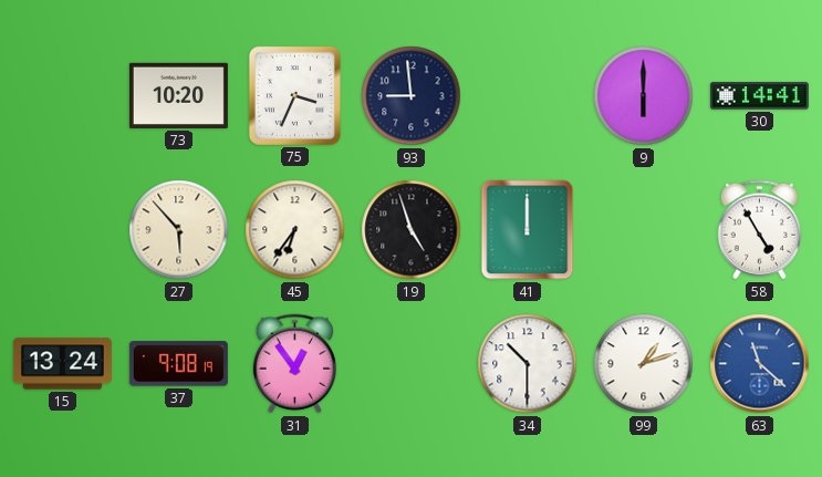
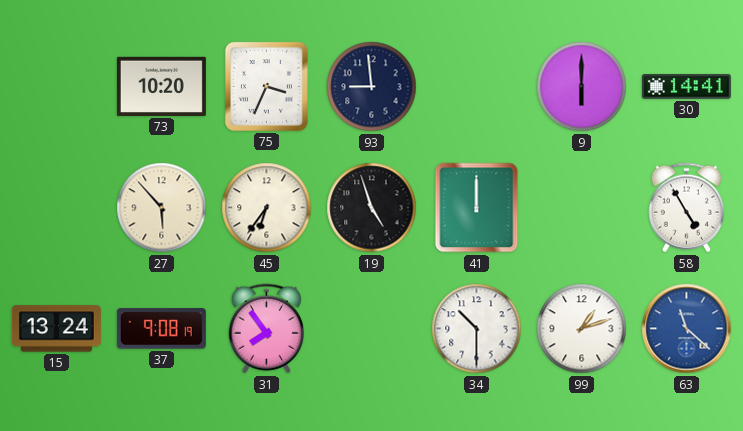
31: 12:54 -> 7:54 (266, 329)
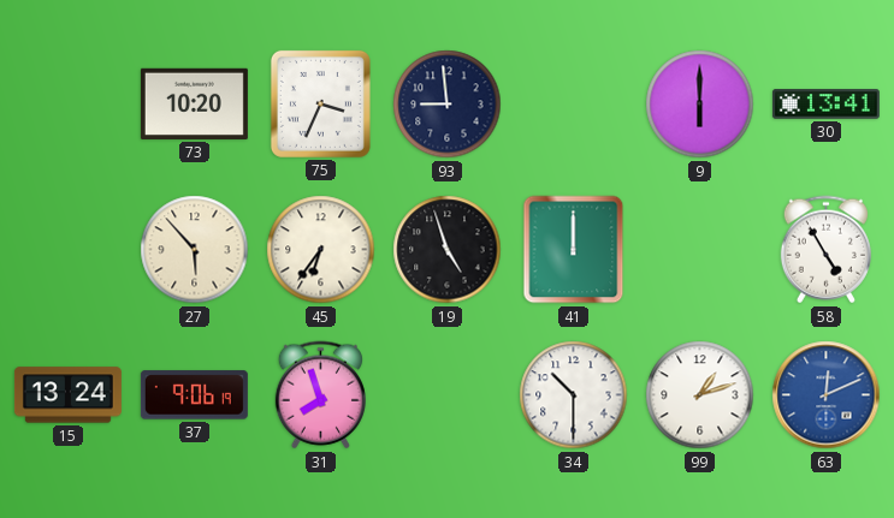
30: 14:41 -> 13:41 (825, 105)
37: 9:08 -> 9:06 (194, 395)
31: 7:54 -> 7:57 (320, 395)
63: 11:22 -> 12:11 (827, 395)
